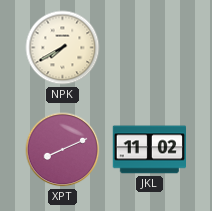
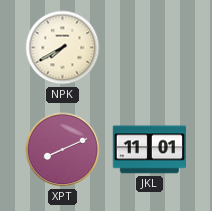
JKL: 11:02 -> 11:01 (149, 150)
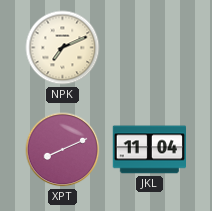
NPK: 7:40 -> 7:11 (63, 48)
JKL: 11:01 -> 11:04 (149, 150)
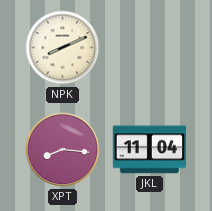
NPK: 7:11 -> 8:11 (63, 48)
XPT: 8:11 -> 8:16 (63, 150)
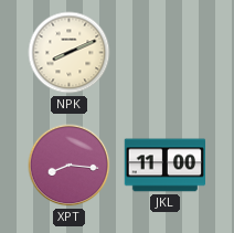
JKL: 11:04 -> 11:00 (164, 166)
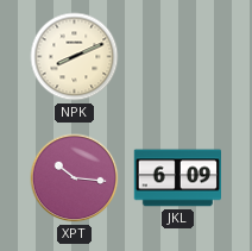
XPT: 8:16 -> 10:16 (75, 178)
JKL: 11:00 -> 6:09 (177, 178)
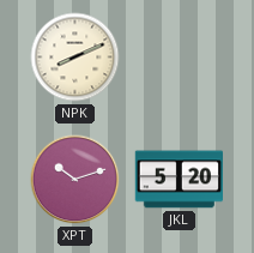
XPT: 10:16 -> 10:12 (75, 180)
JKL: 6:09 -> 5:20 (179, 180)
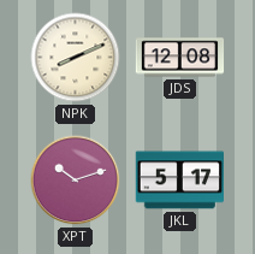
JDS: none -> 12:08 (180, 58)
JKL: 5:20 -> 5:17 (179, 181)
